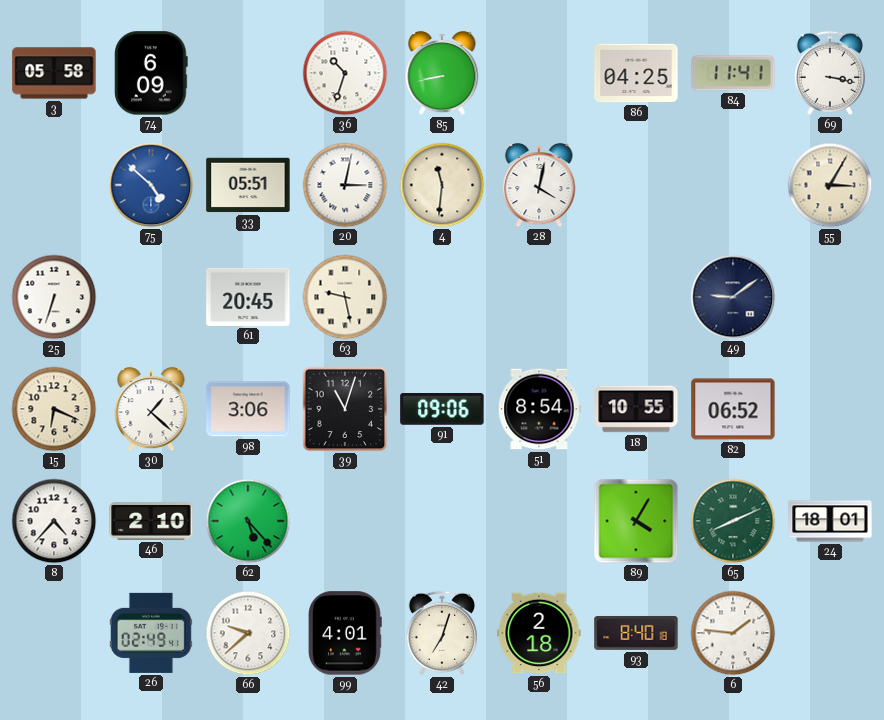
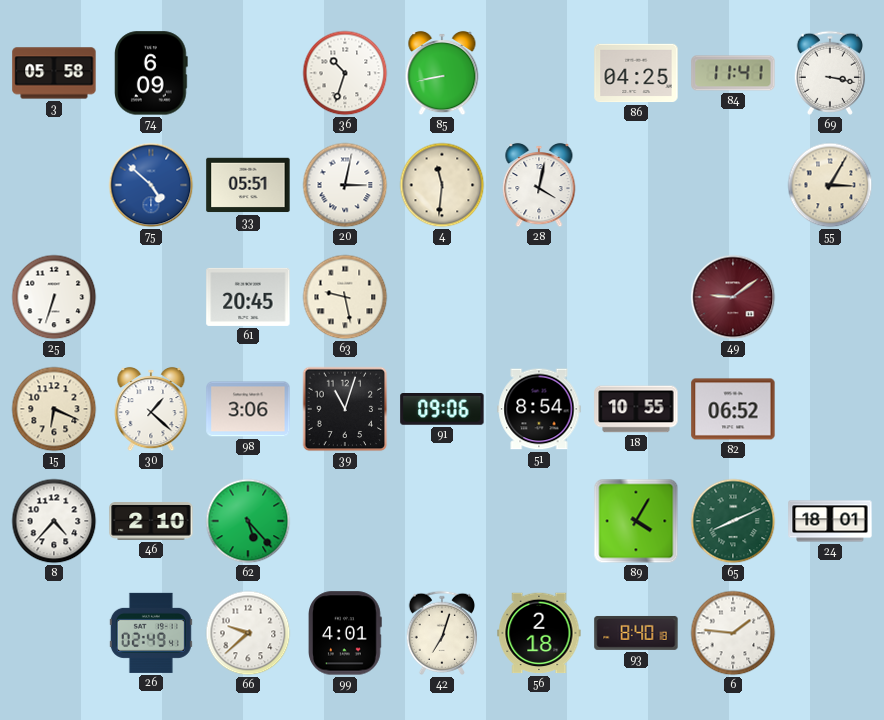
49 dial: navy -> burgundy (733, 297)
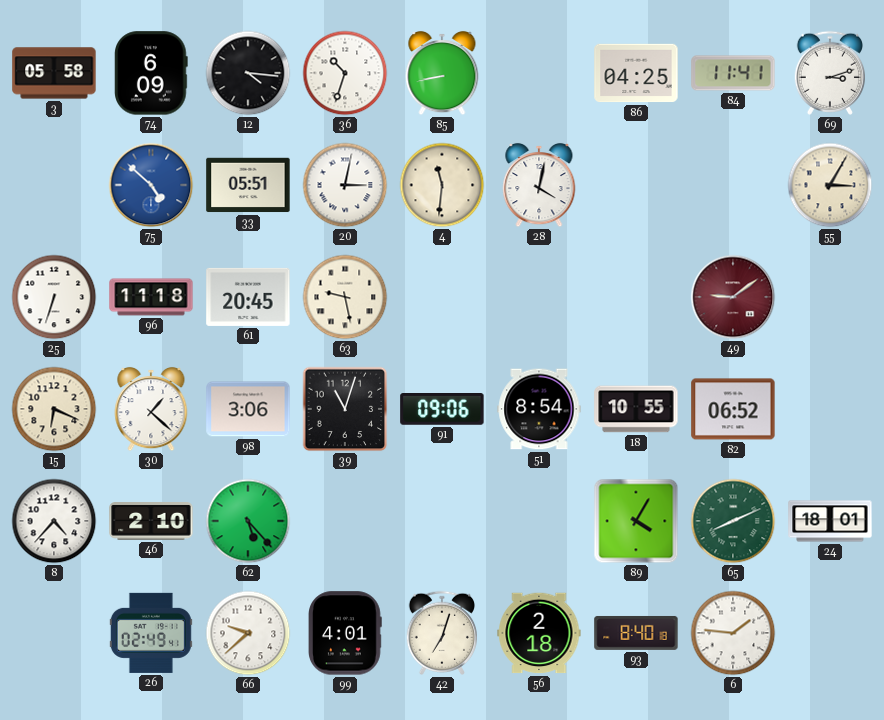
12: none -> 4:16 (248, 73)
69: 3:17 -> 3:12 (829, 73)
96: none -> 11:18 (151, 297)
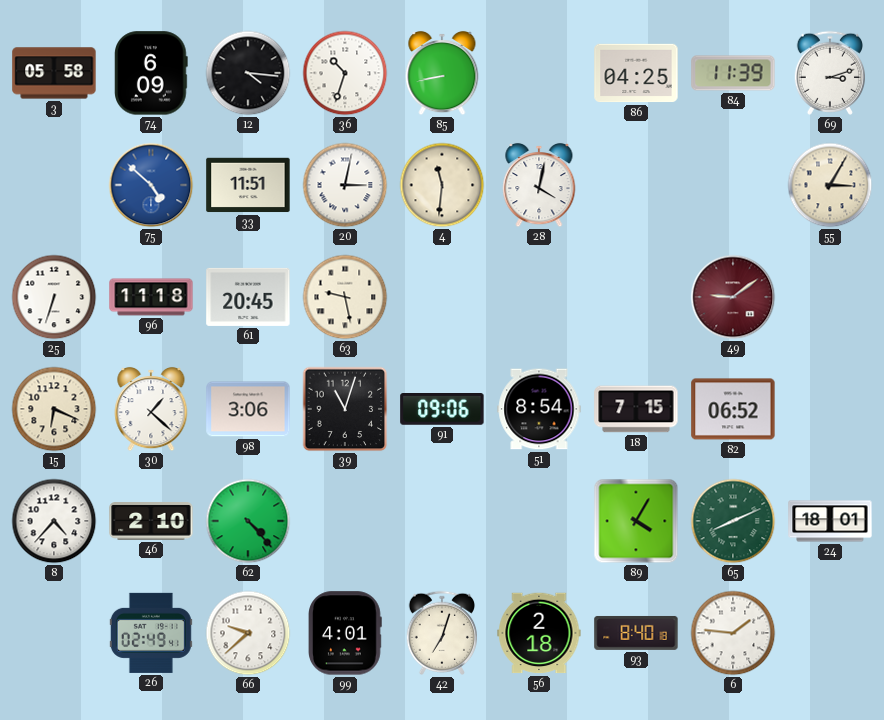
84: 11:41 -> 11:39 (733, 73)
33: 05:51 -> 11:51 (248, 185)
18: 10:55 -> 7:15 (636, 409)
62: 5:23 -> 4:23 (248, 521)
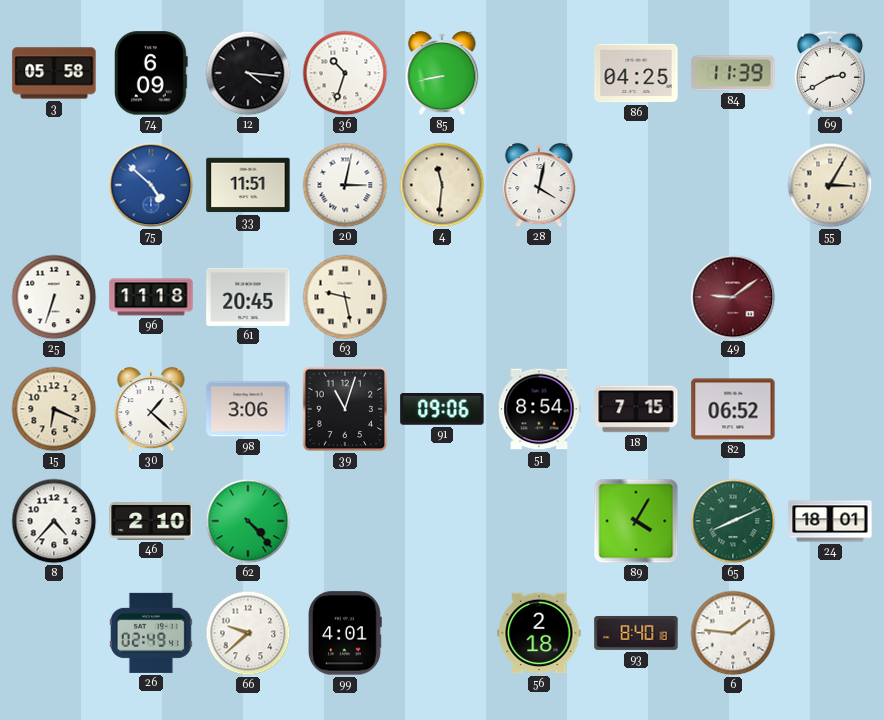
69: 3:12 -> 2:40 (829, 73)
42: 7:03 -> none (441, 633)
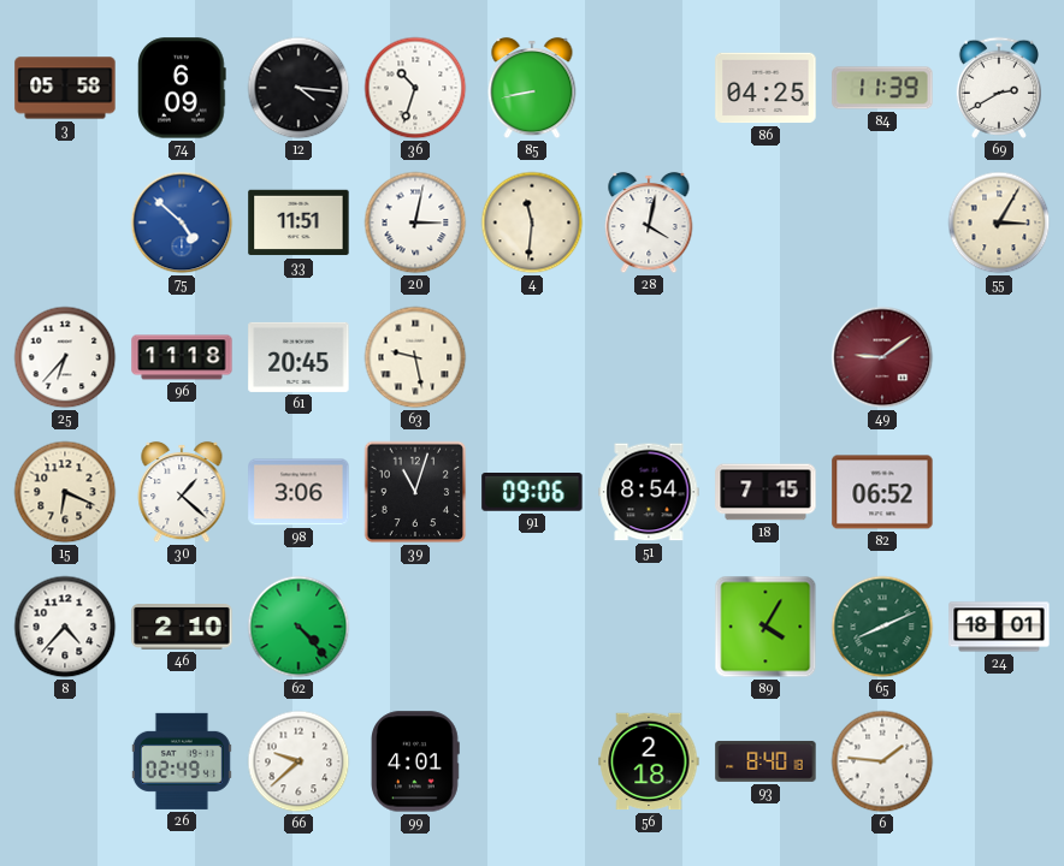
25: 6:33 -> 6:37 (65, 357)
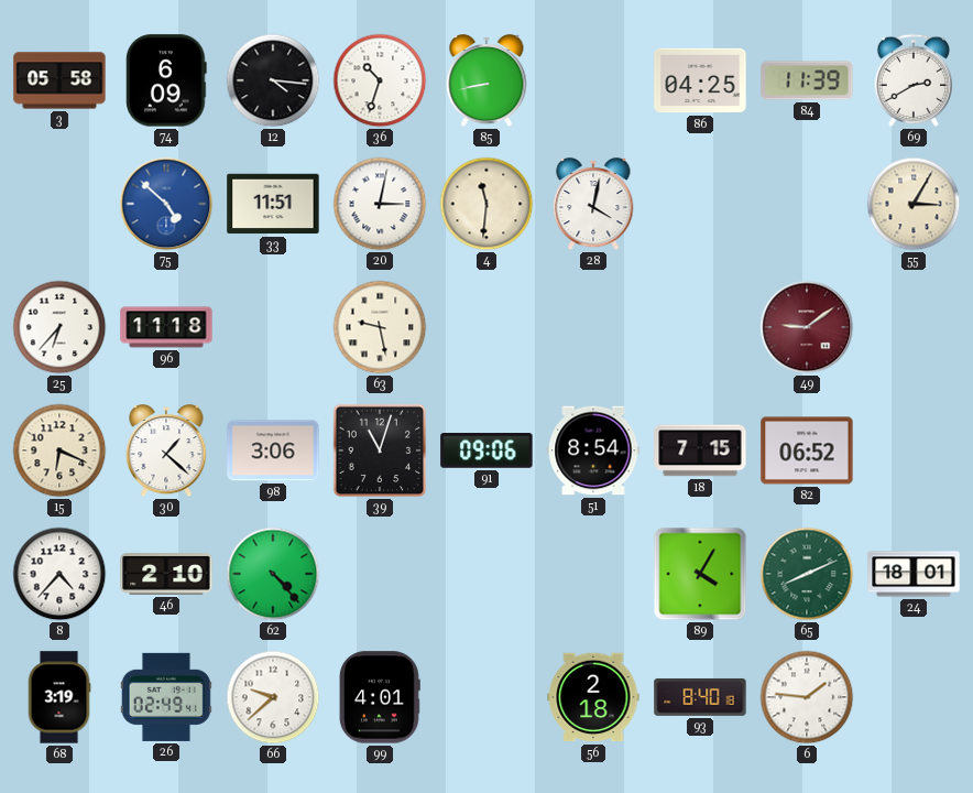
61: 20:45 -> none (298, 357)
68: none -> 3:19 (59, 697)
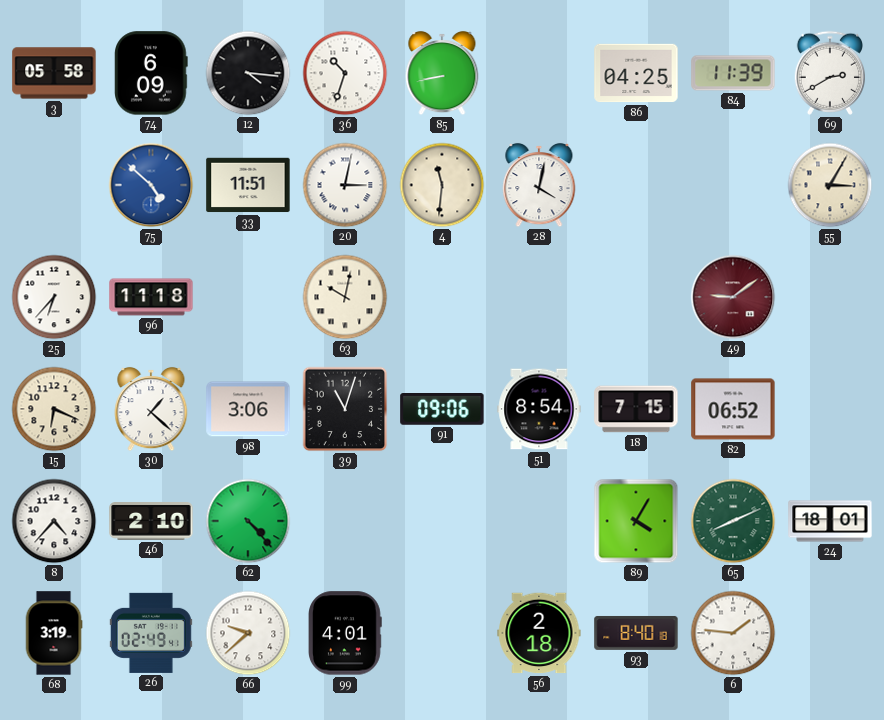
63: 9:28 -> 10:02 (345, 297)
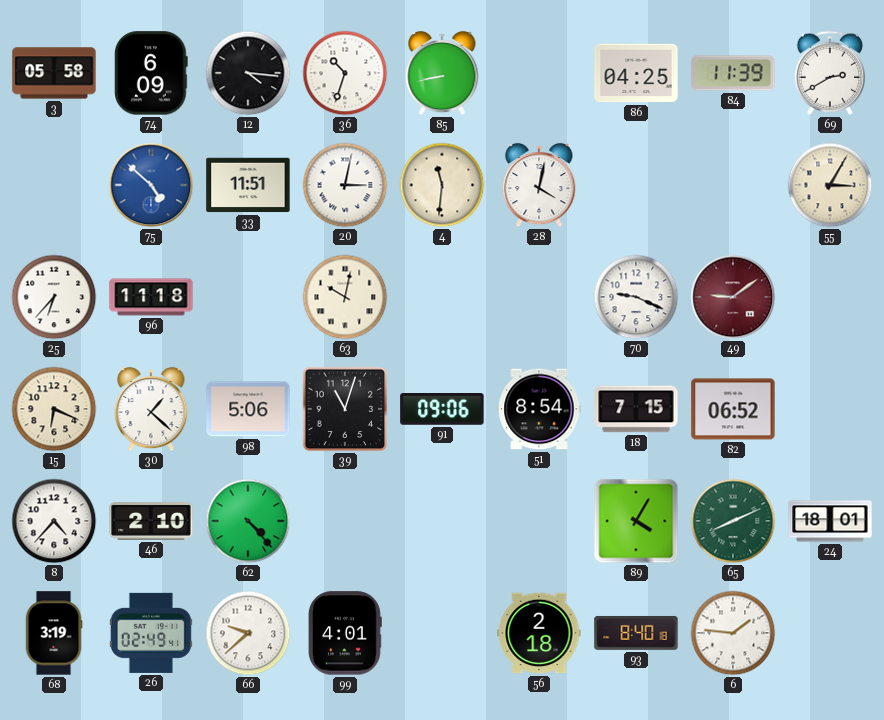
70: none -> 9:19 (636, 297)
98: 3:06 -> 5:06 (248, 409)
